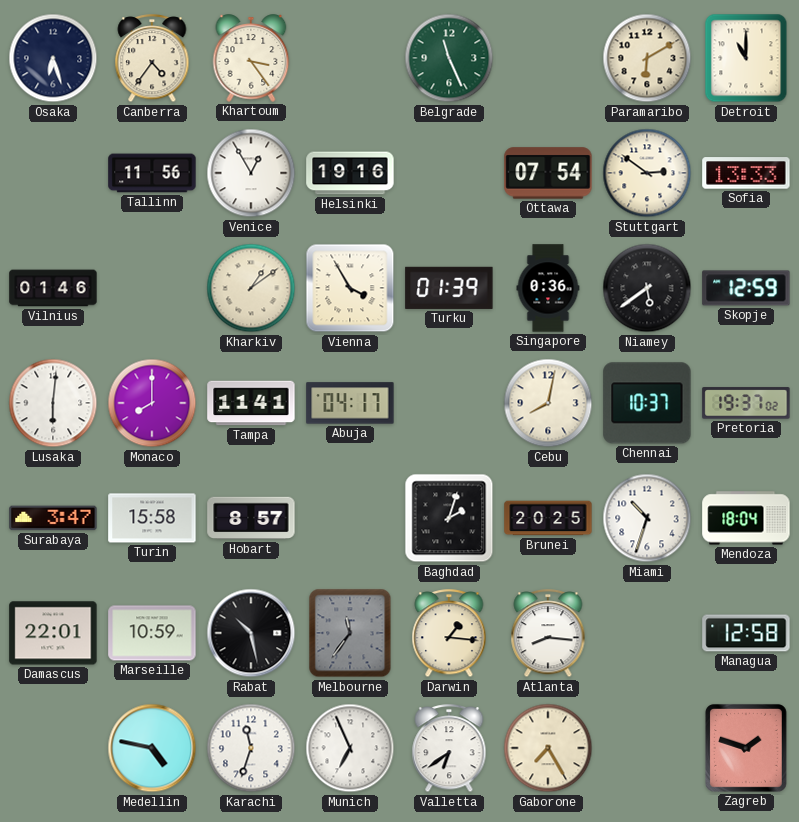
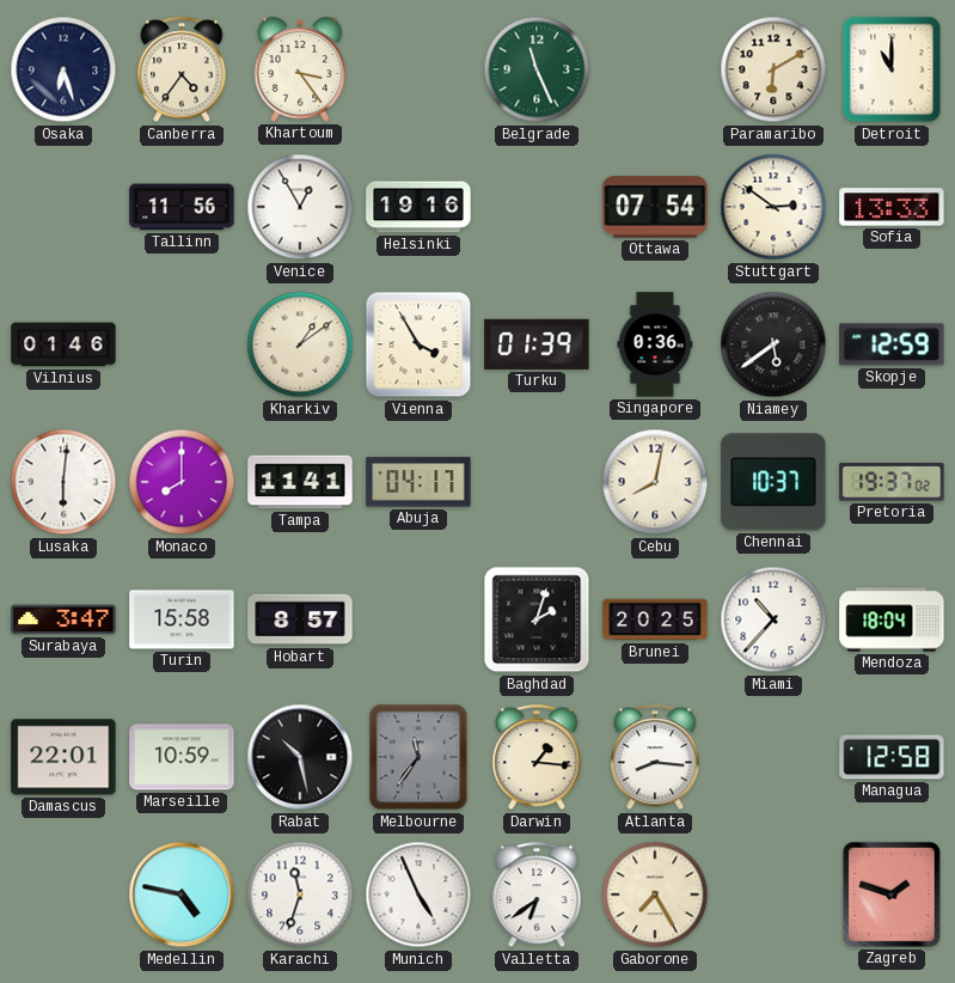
Miami: 10:33 -> 10:37 (773, 619)
Munich: 6:56 -> 4:56 (418, 895)
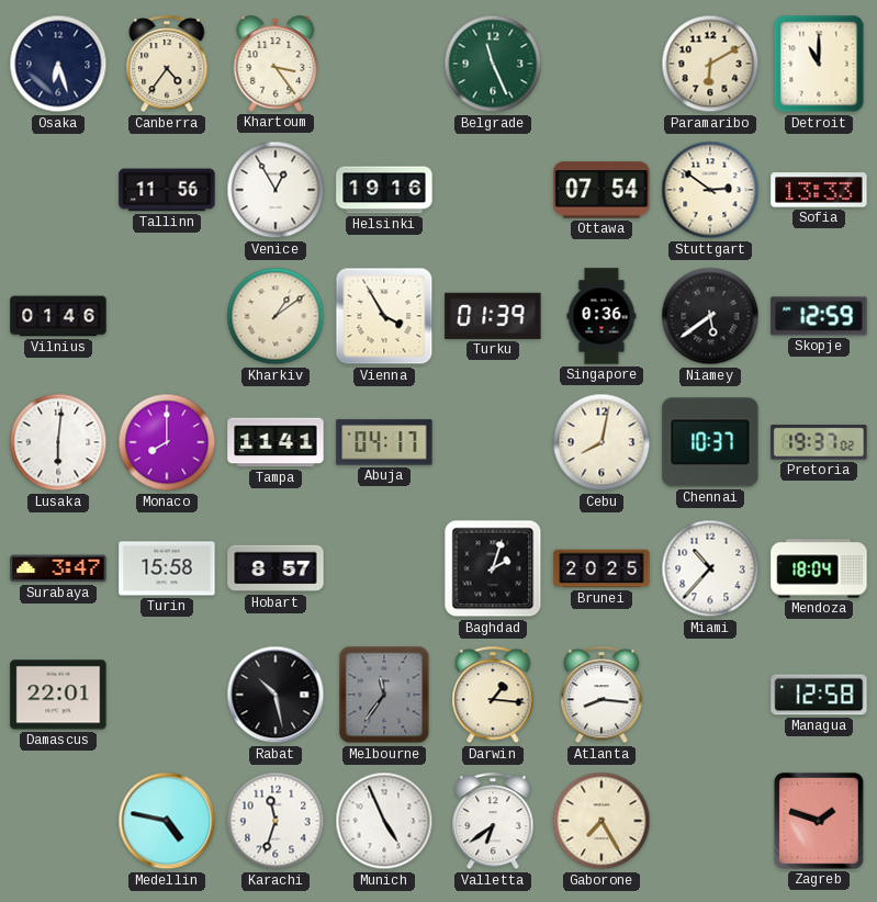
Marseille: 10:59 -> none (182, 757)
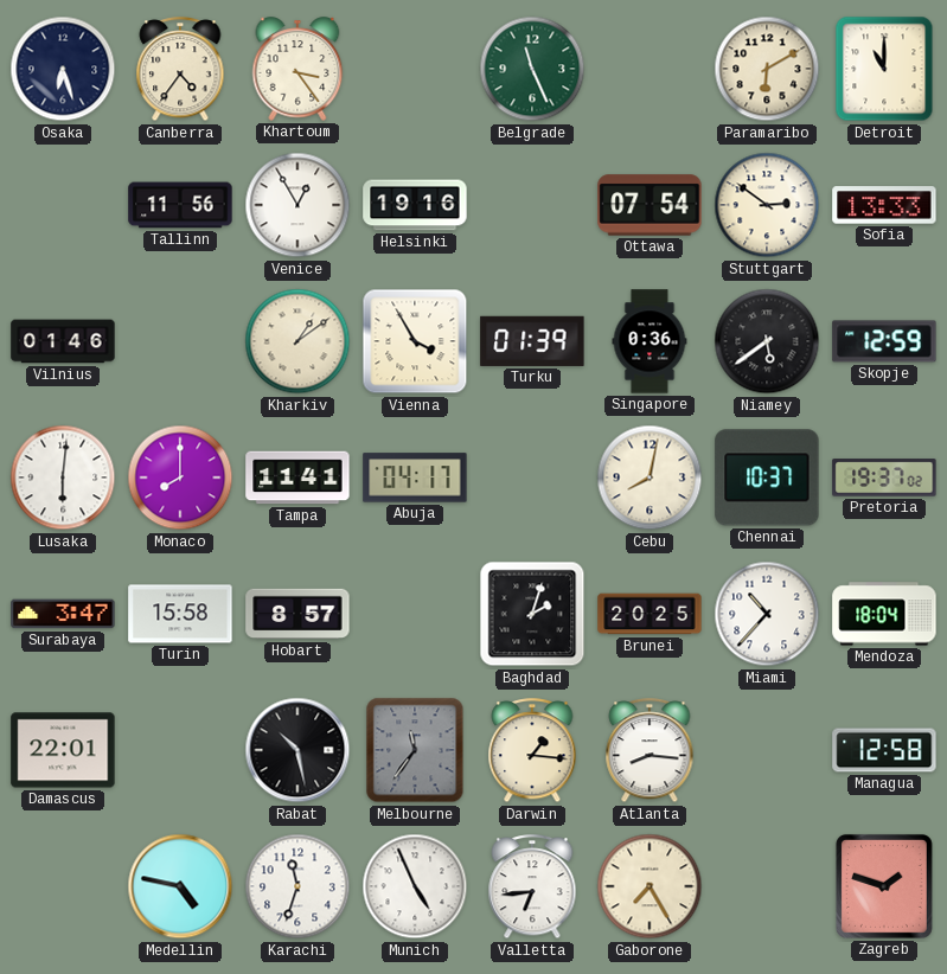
Valletta: 6:39 -> 6:44 (532, 888)
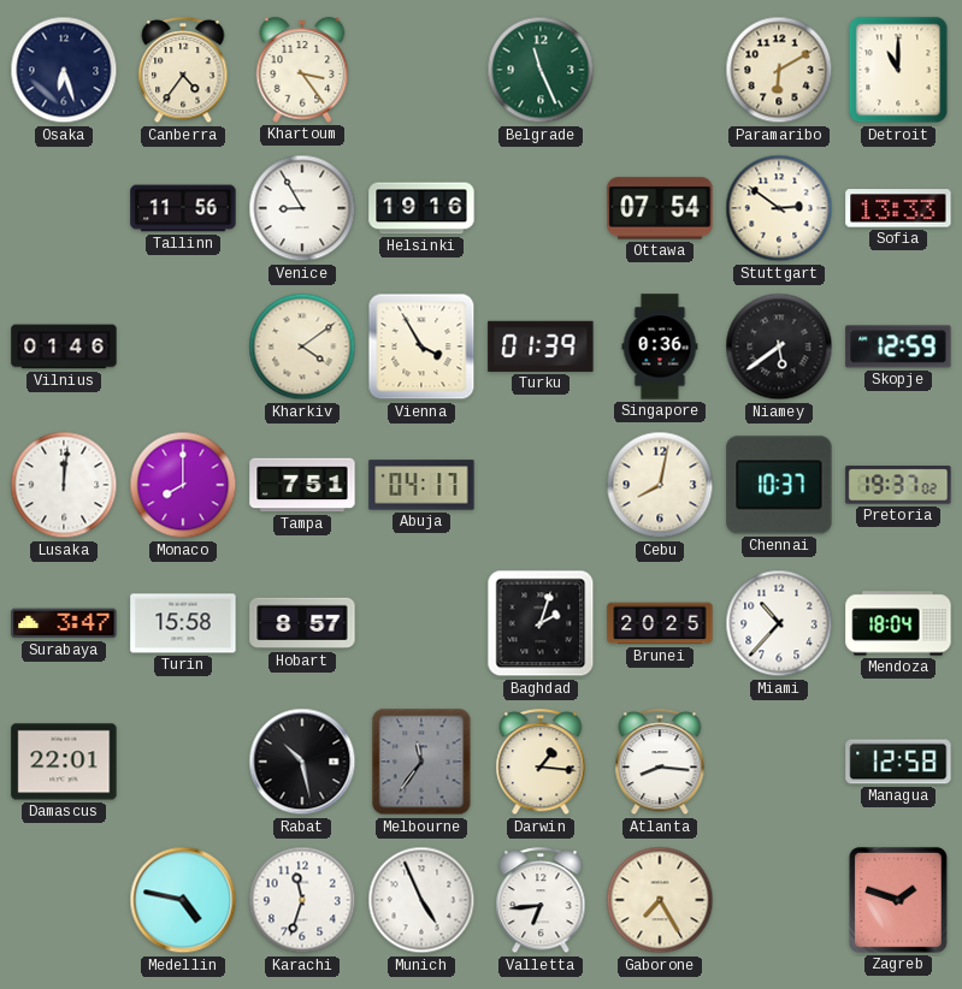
Venice: 12:55 -> 8:55 (302, 208)
Kharkiv: 1:09 -> 4:09 (302, 347)
Lusaka: 6:01 -> 12:01 (64, 485)
Tampa: 11:41 -> 7:51 (302, 485)
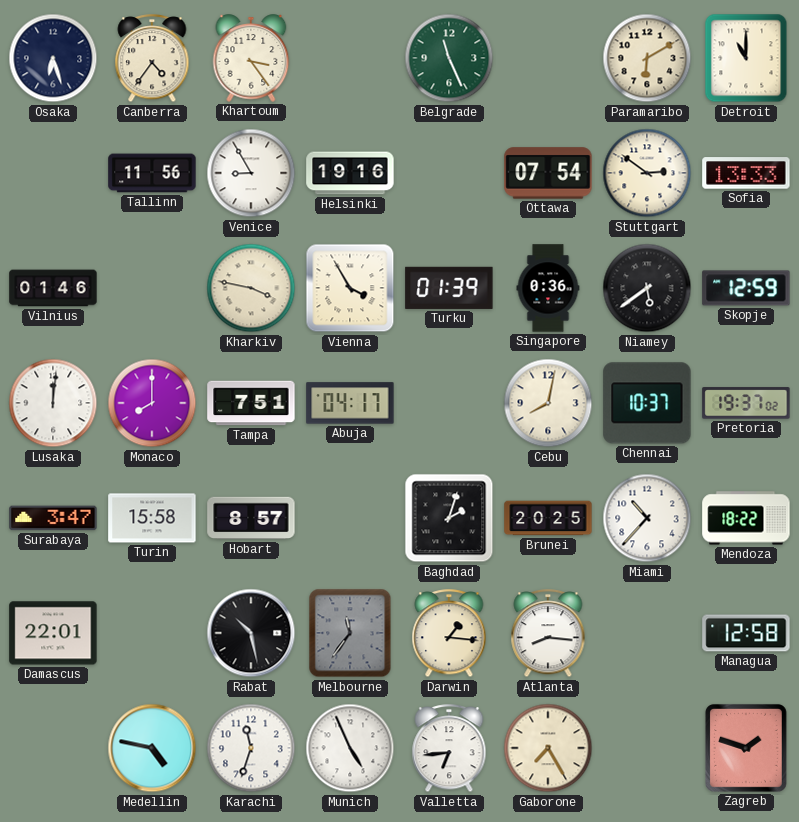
Kharkiv: 4:09 -> 3:47 (251, 288)
Mendoza: 18:04 -> 18:22 (746, 518)
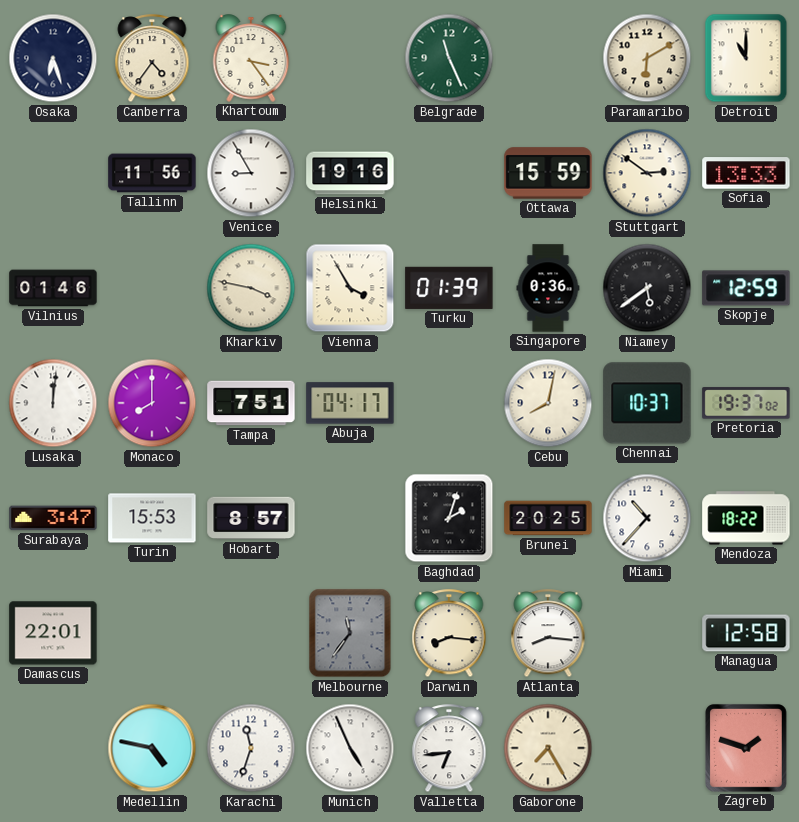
Ottawa: 07:54 -> 15:59 (548, 173)
Turin: 15:58 -> 15:53 (152, 518)
Rabat: 10:28 -> none (251, 633)
Darwin: 1:16 -> 8:16 (449, 634)
